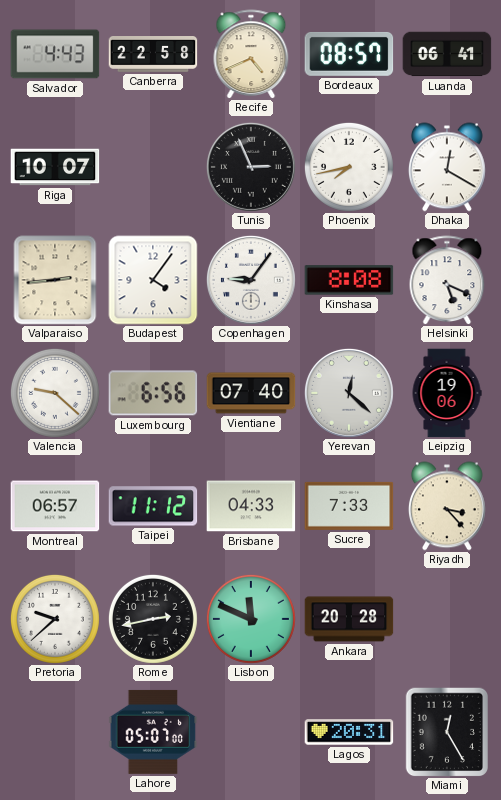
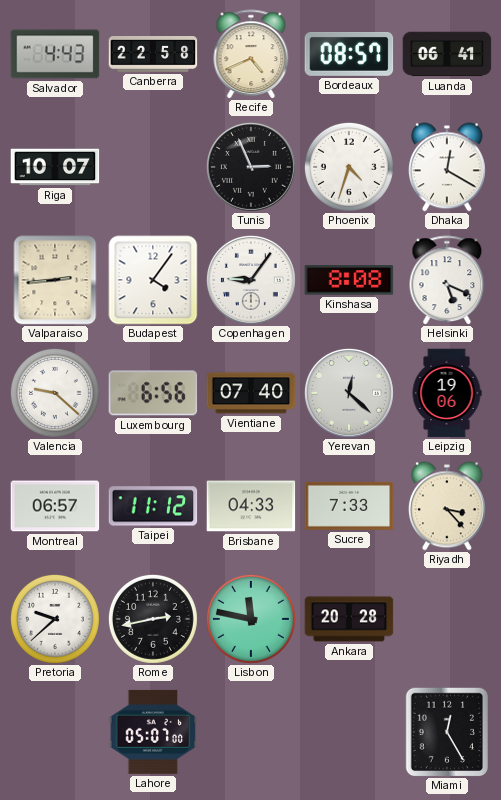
Phoenix: 7:43 -> 4:33 (349, 167)
Lisbon: 11:49 -> 11:47 (251, 619)
Lagos: 20:31 -> none (349, 732)
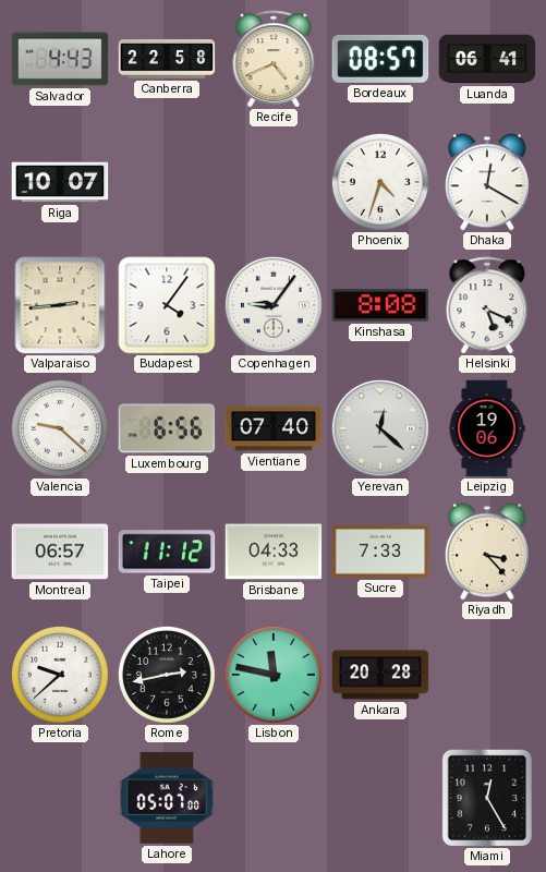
Tunis: 2:56 -> none (251, 167)
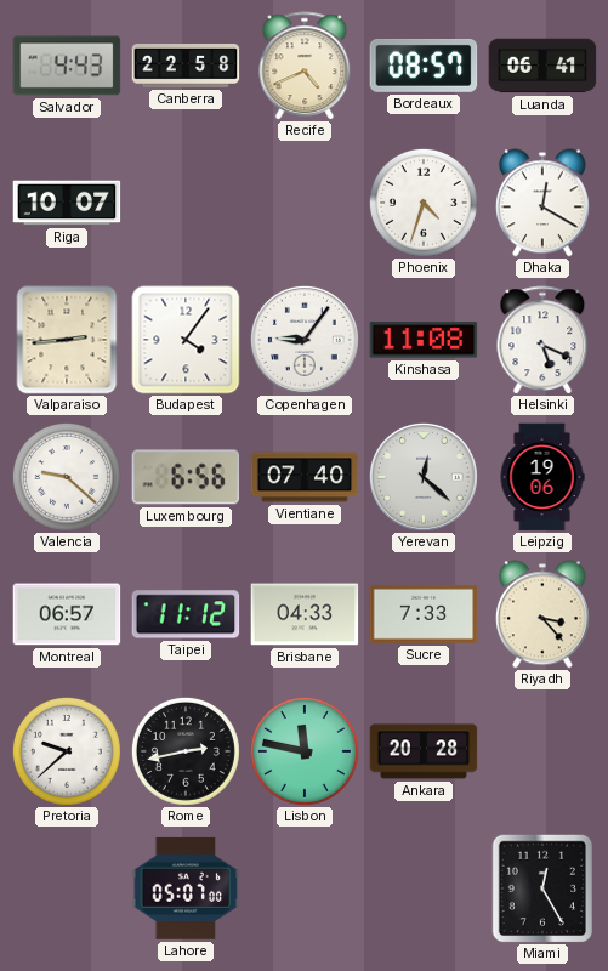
Kinshasa: 8:08 -> 11:08 (424, 340)
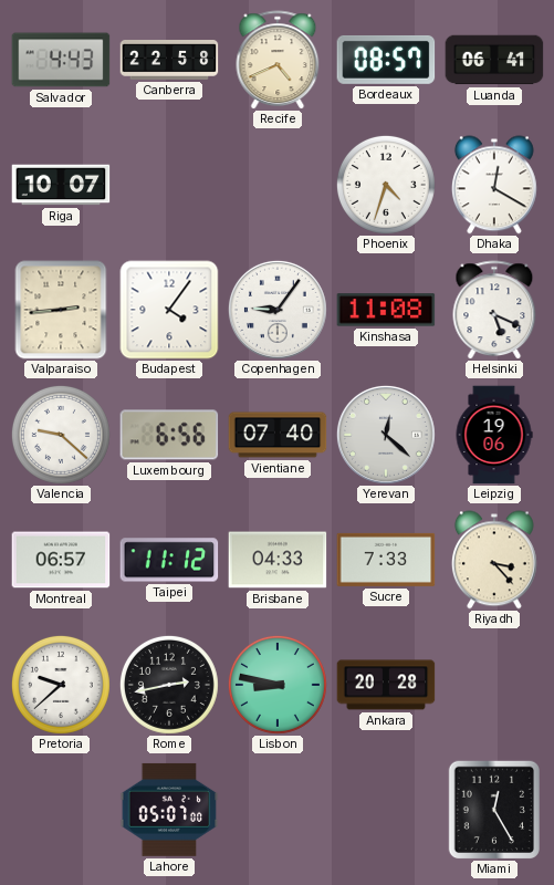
Lisbon: 11:47 -> 8:47 (278, 685)
